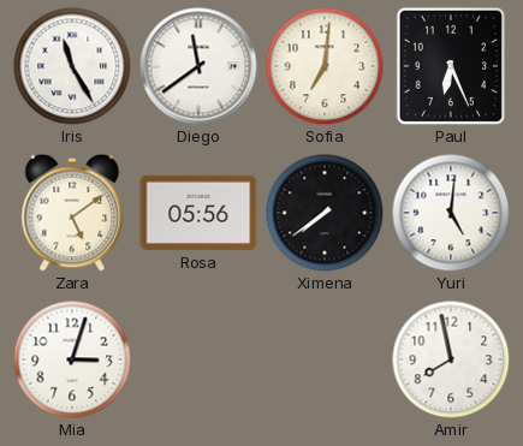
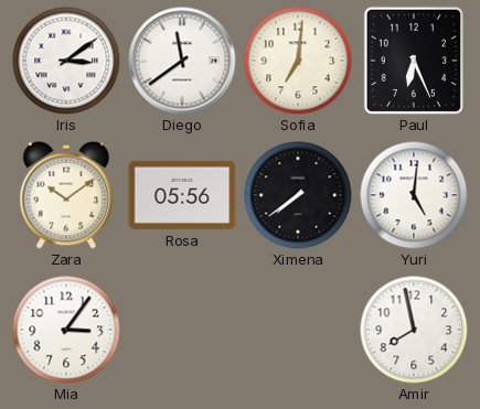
Iris: 11:25 -> 3:09 (66, 61)
Zara: 5:09 -> 10:09 (66, 195)
Mia: 3:03 -> 3:06 (66, 330)
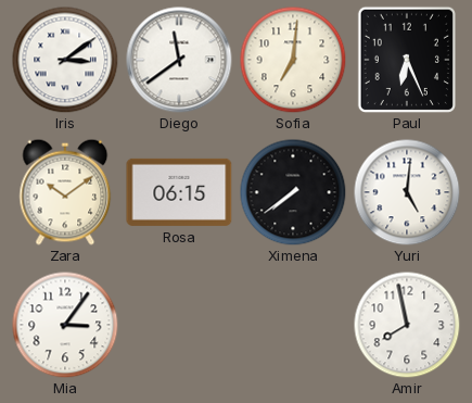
Rosa: 05:56 -> 06:15 (179, 192)
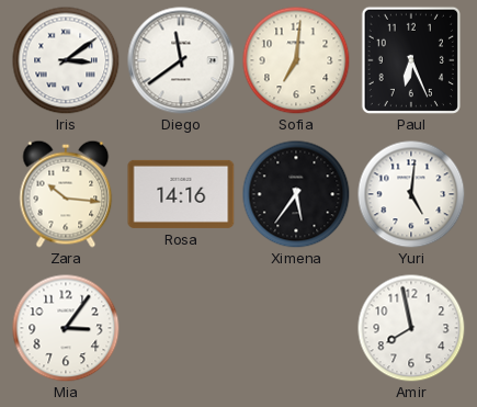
Zara: 10:09 -> 10:16 (66, 194)
Rosa: 06:15 -> 14:16 (181, 194)
Ximena: 7:39 -> 5:36 (296, 194)
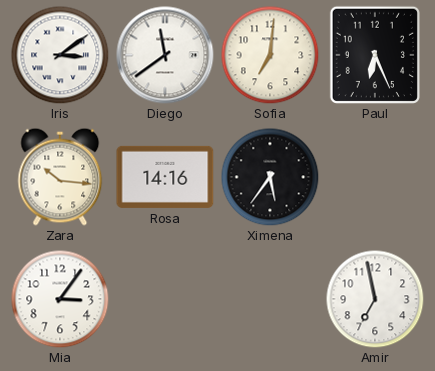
Yuri: 5:01 -> none (411, 194)
Amir: 7:58 -> 6:58 (375, 299)
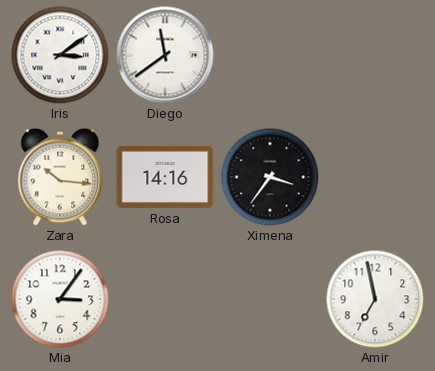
Sofia: 7:01 -> none (270, 55)
Paul: 6:26 -> none (375, 55)
Ximena: 5:36 -> 3:36 (270, 177)
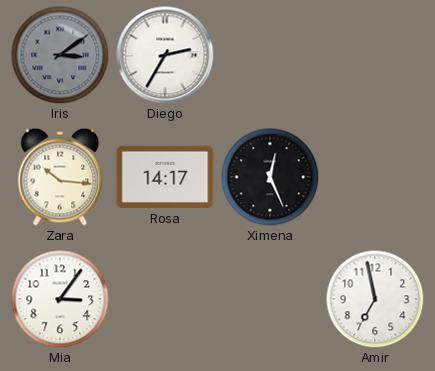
Iris dial: white -> grey (60, 55)
Diego: 11:39 -> 2:35 (165, 55)
Rosa: 14:16 -> 14:17 (165, 177)
Ximena: 3:36 -> 12:26 (270, 177)
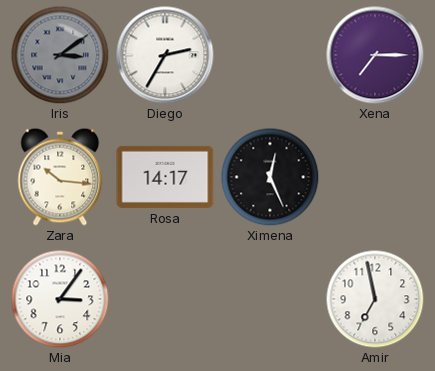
Xena: none -> 7:15 (375, 55)
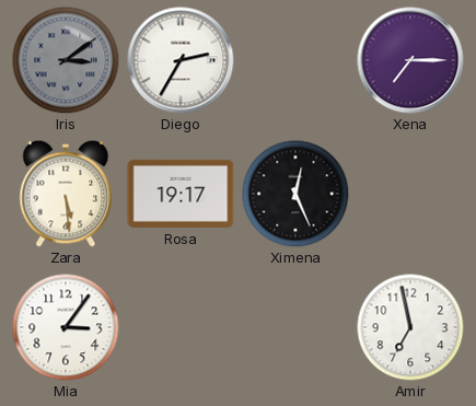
Zara: 10:16 -> 5:29 (66, 194)
Rosa: 14:17 -> 19:17 (181, 194)
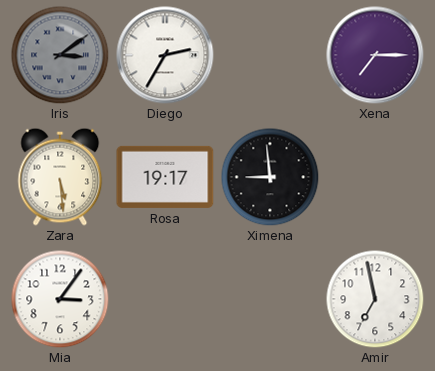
Ximena: 12:26 -> 8:59 (270, 177)
